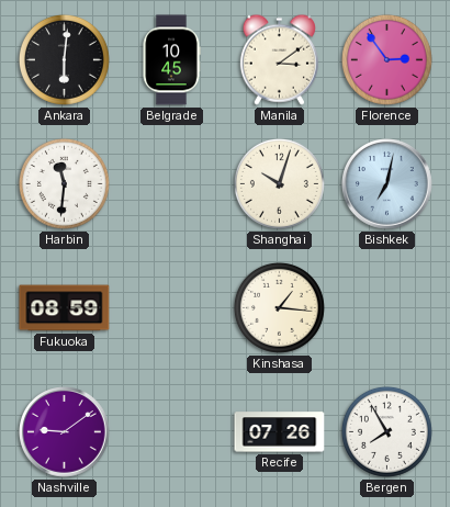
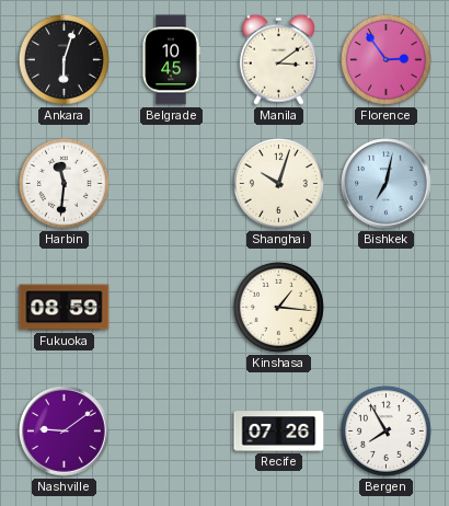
Ankara: 6:01 -> 6:03 (64, 59)
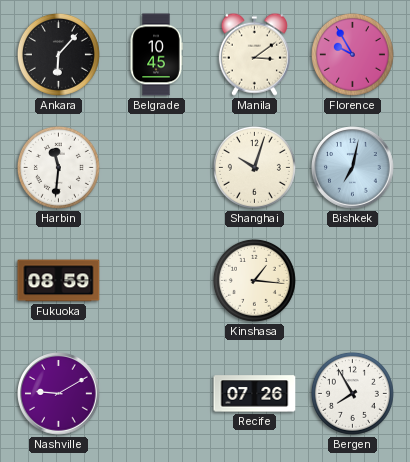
Ankara: 6:03 -> 6:07 (58, 54)
Florence: 2:54 -> 9:55 (352, 54)
Nashville: 9:09 -> 9:10 (59, 394)
